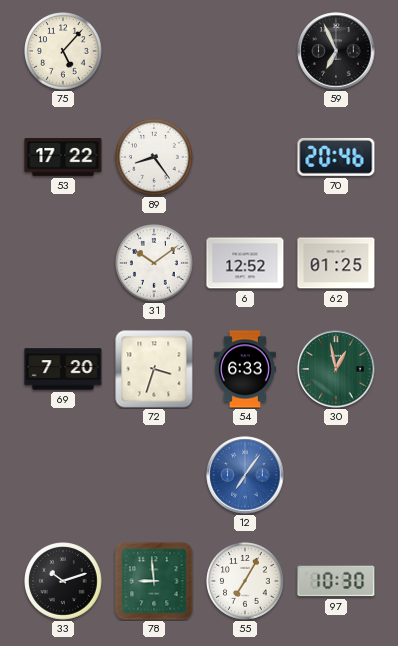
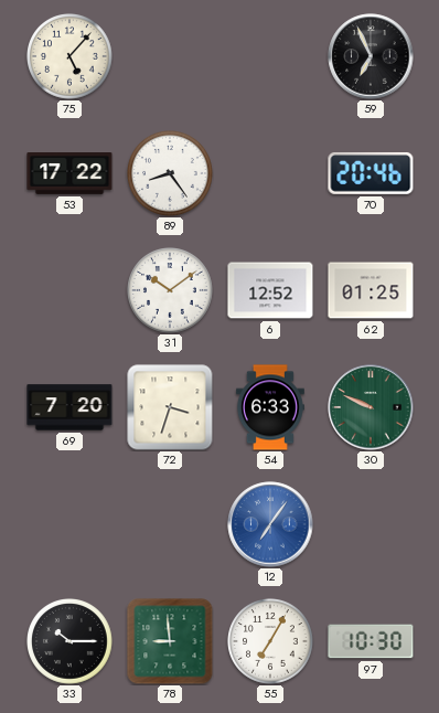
30: 12:58 -> 9:49 (371, 407)
33: 10:12 -> 10:15 (71, 642)
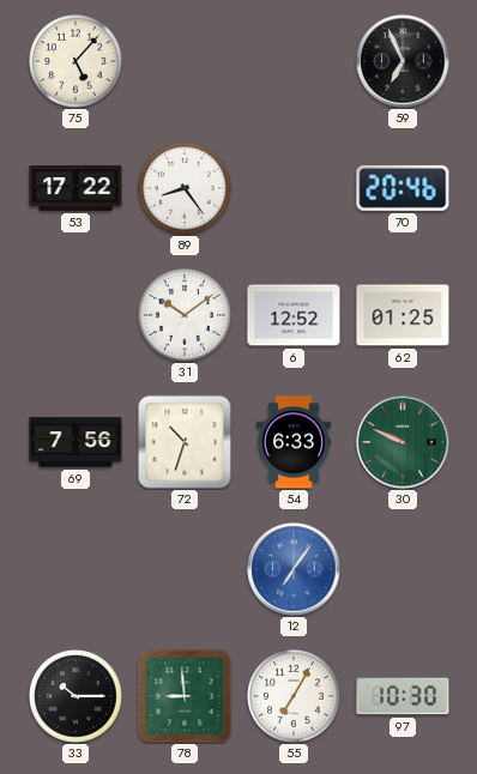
69: 7:20 -> 7:56 (76, 442)
72: 3:33 -> 10:33 (185, 442)
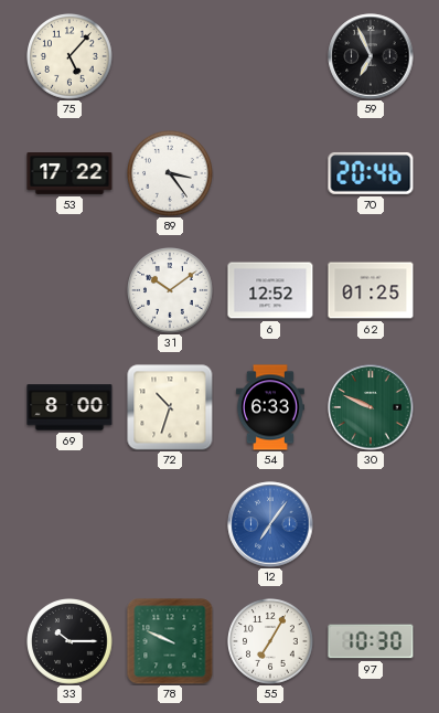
89: 8:24 -> 3:24 (171, 174)
69: 7:56 -> 8:00 (69, 407)
78: 8:59 -> 9:49 (170, 641)
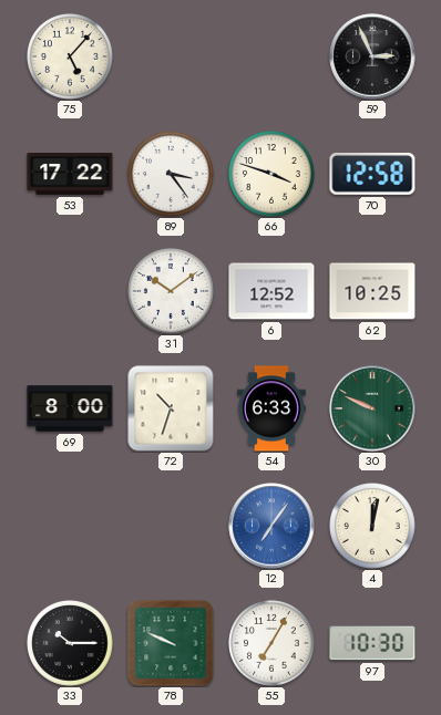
59: 6:56 -> 2:56 (372, 56)
66: none -> 3:48 (273, 175)
70: 20:46 -> 12:58 (372, 174)
62: 01:25 -> 10:25 (372, 291)
4: none -> 12:02 (373, 527)
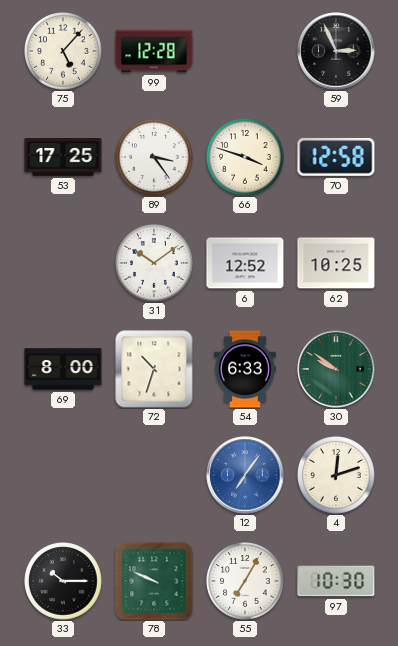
99: none -> 12:28 (154, 51)
53: 17:22 -> 17:25 (63, 157)
30: 9:49 -> 9:51 (336, 369)
4: 12:02 -> 12:12 (337, 476)
